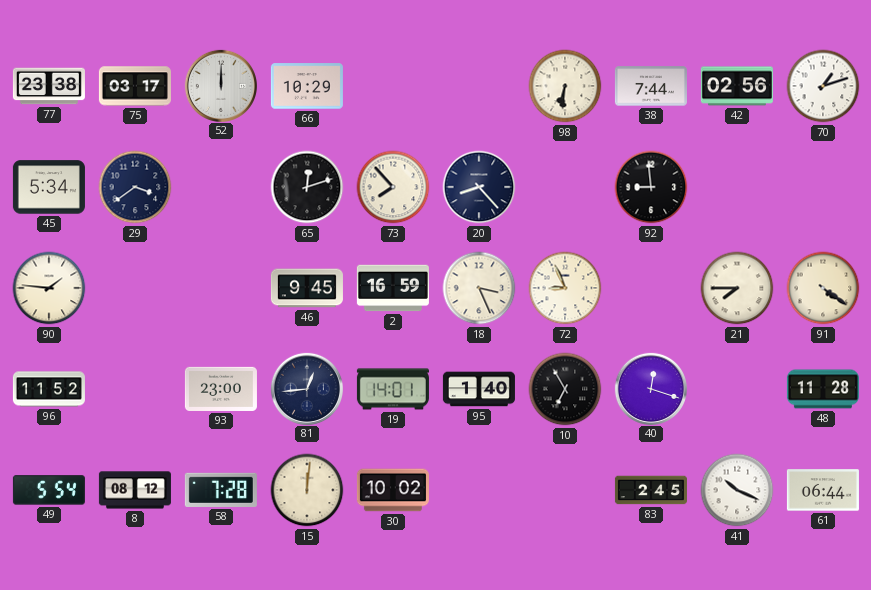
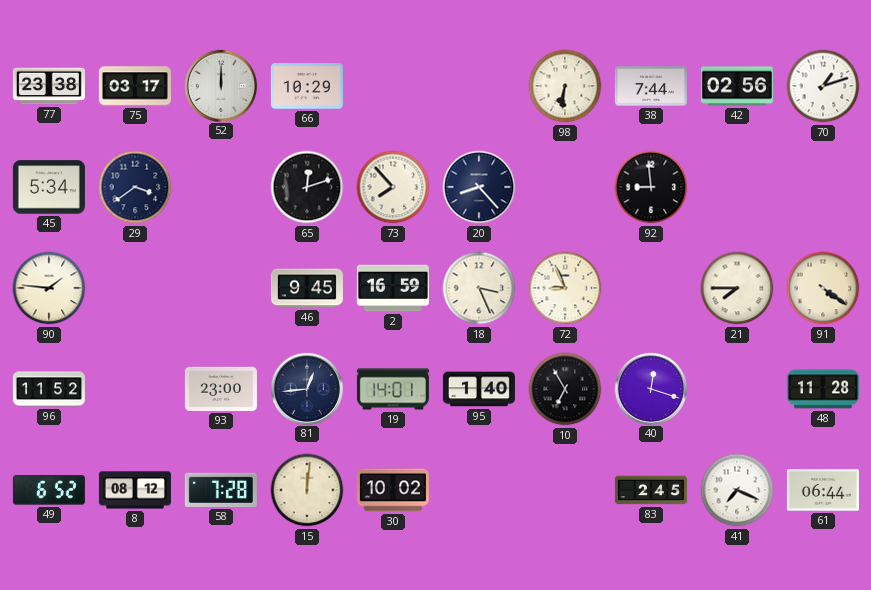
49: 5:54 -> 6:52 (49, 490)
41: 10:19 -> 7:19 (737, 490)
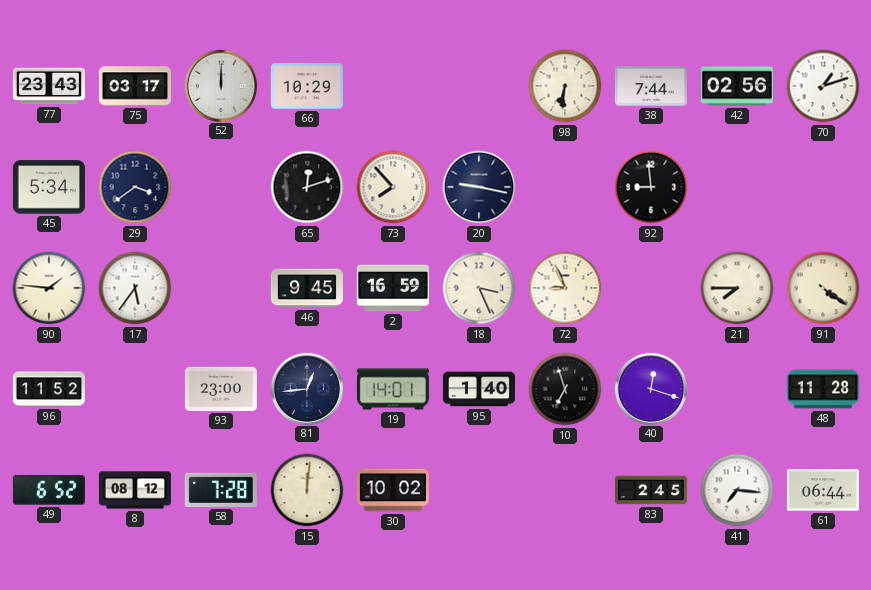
77: 23:38 -> 23:43 (49, 86)
20: 8:23 -> 9:17 (479, 187)
17: none -> 5:36 (135, 288)
10: 6:55 -> 6:57 (565, 389)
41: 7:19 -> 7:16 (737, 490)
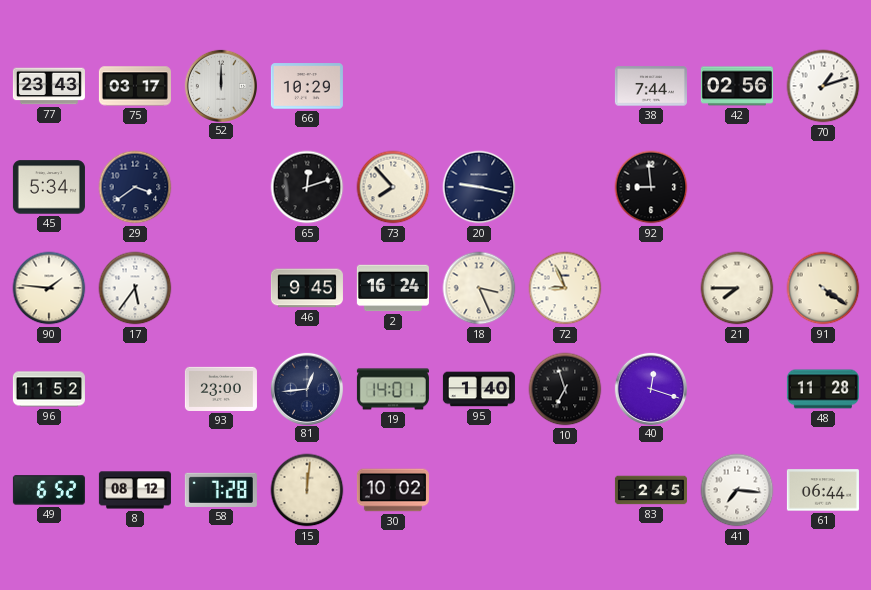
98: 6:31 -> none (565, 86)
2: 16:59 -> 16:24 (393, 288)
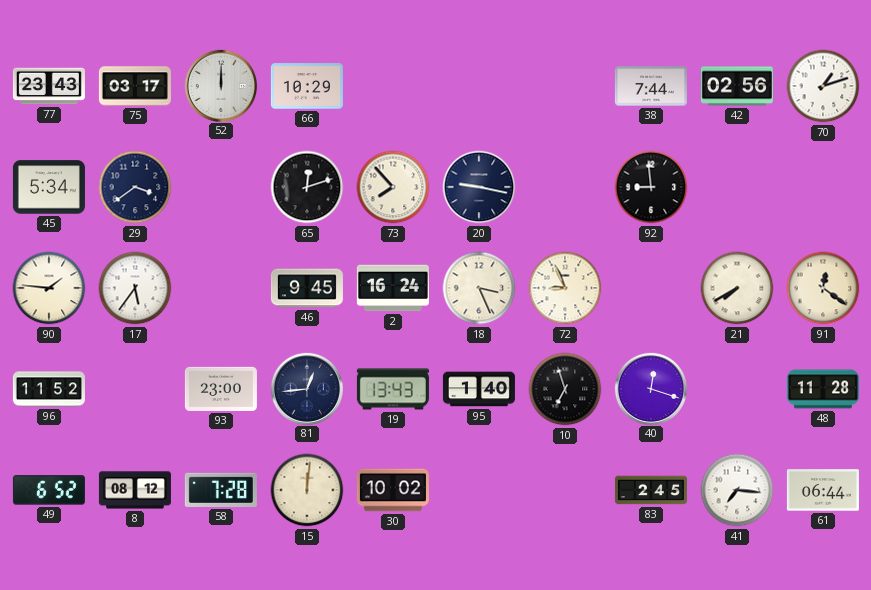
21: 7:45 -> 7:40 (737, 288)
91: 4:21 -> 12:21 (823, 288)
19: 14:01 -> 13:43 (393, 389)
